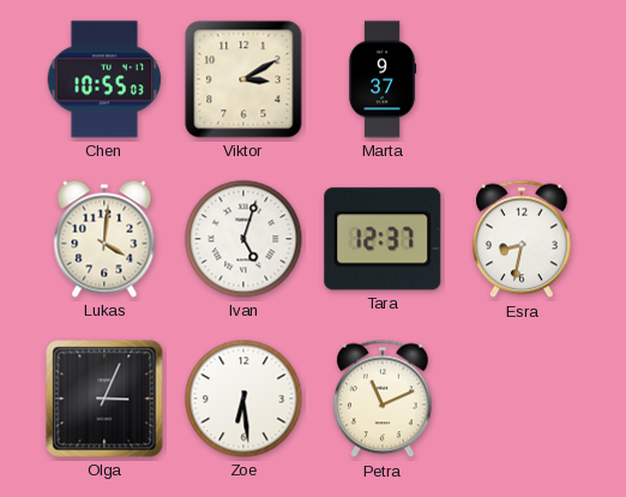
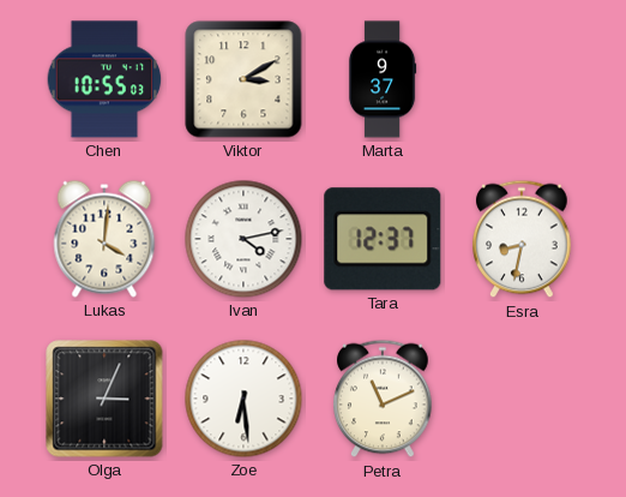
Ivan: 5:03 -> 4:13 (243, 239)
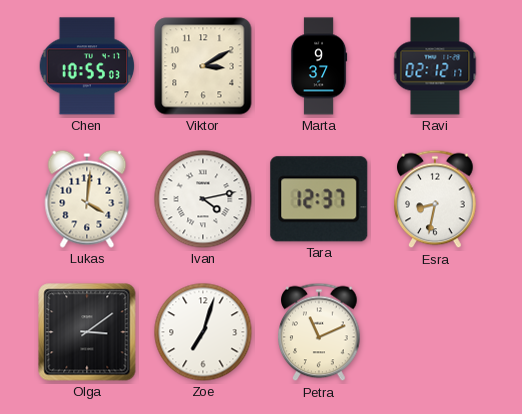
Ravi: none -> 02:12 (435, 66)
Olga: 3:04 -> 3:09 (87, 332)
Zoe: 6:29 -> 7:03 (203, 332)
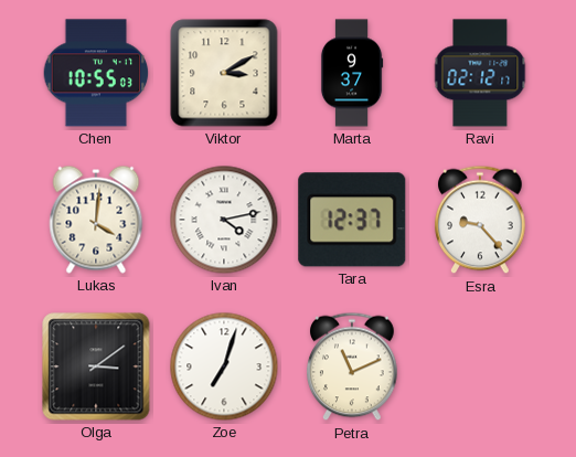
Esra: 8:32 -> 9:23 (480, 220)
